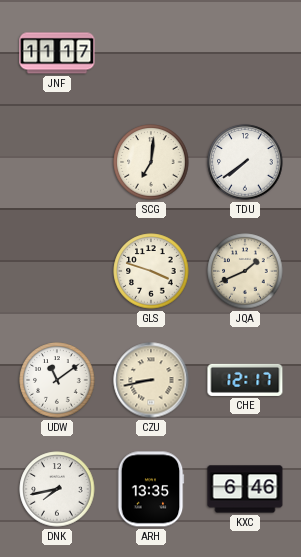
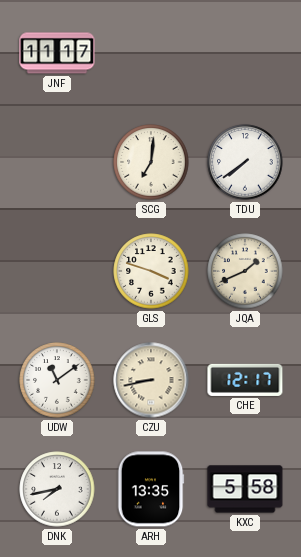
KXC: 6:46 -> 5:58 (245, 489)
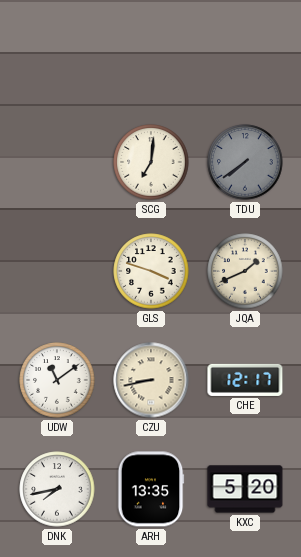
JNF: 11:17 -> none (57, 53)
TDU dial: white -> grey (245, 162)
KXC: 5:58 -> 5:20 (245, 489)
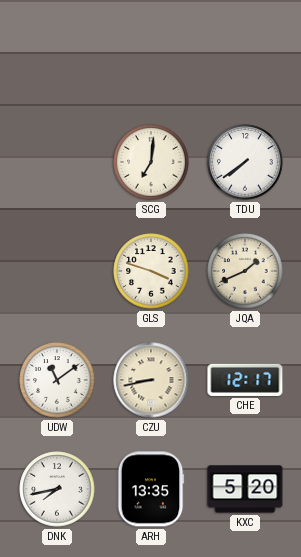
TDU dial: grey -> white (245, 162)
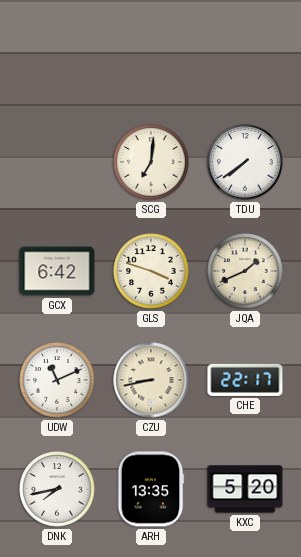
GCX: none -> 6:42 (57, 271)
UDW: 11:09 -> 11:11 (57, 380)
CHE: 12:17 -> 22:17 (245, 380)
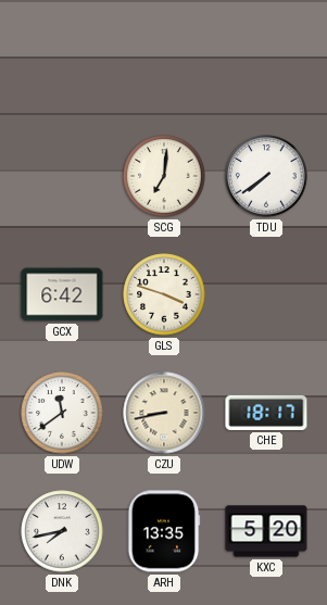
JQA: 1:41 -> none (245, 271)
UDW: 11:11 -> 11:39 (62, 413)
CHE: 22:17 -> 18:17 (266, 413)
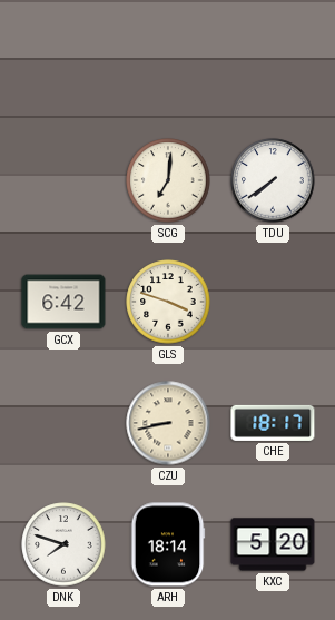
UDW: 11:39 -> none (62, 413)
DNK: 7:43 -> 7:48 (63, 544)
ARH: 13:35 -> 18:14 (168, 544)
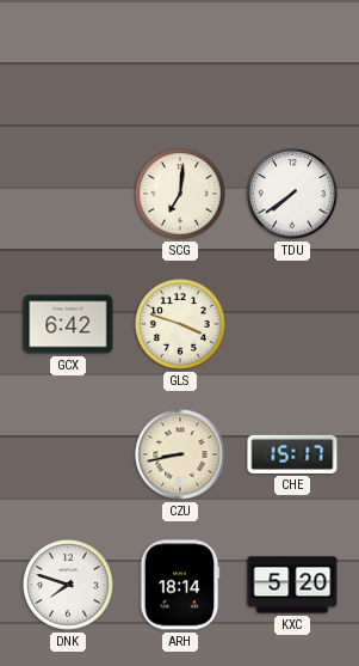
CHE: 18:17 -> 15:17 (292, 454)
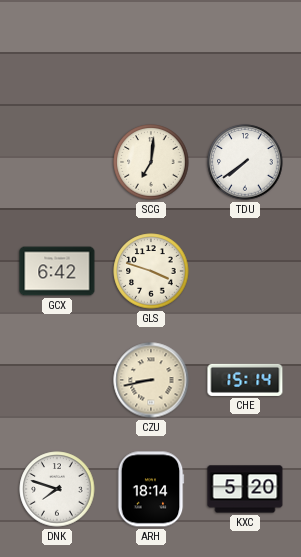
CHE: 15:17 -> 15:14 (245, 380)
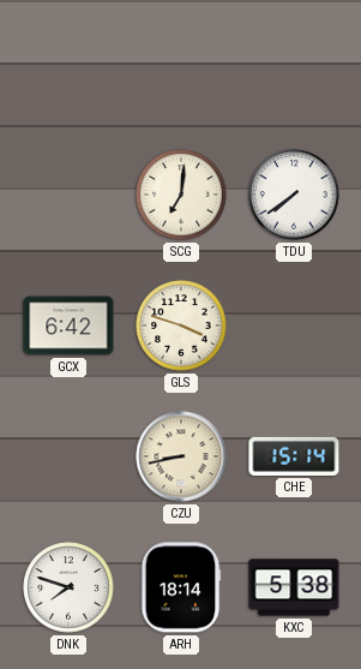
KXC: 5:20 -> 5:38 (294, 587)
